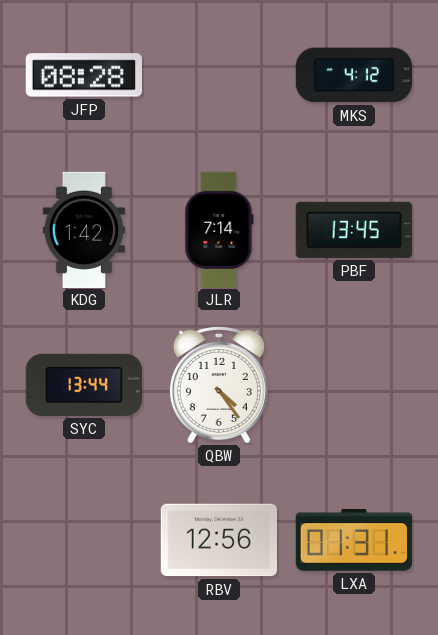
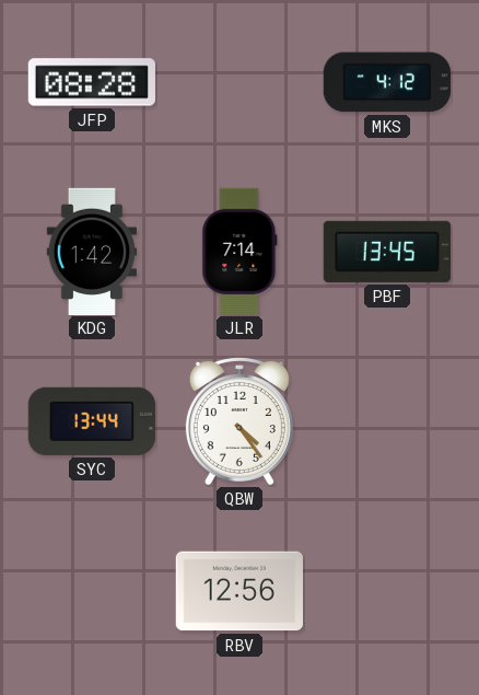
LXA: 01:31 -> none (354, 541)
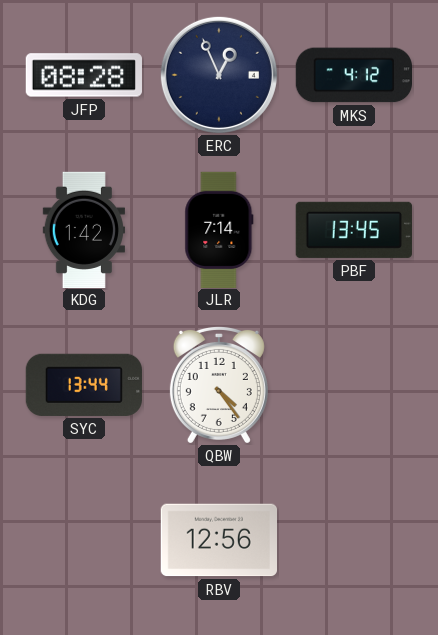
ERC: none -> 12:56 (219, 75)
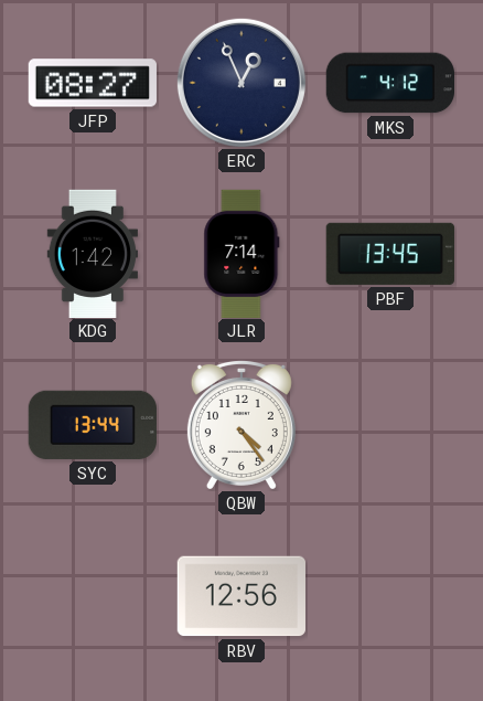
JFP: 08:28 -> 08:27 (92, 83)
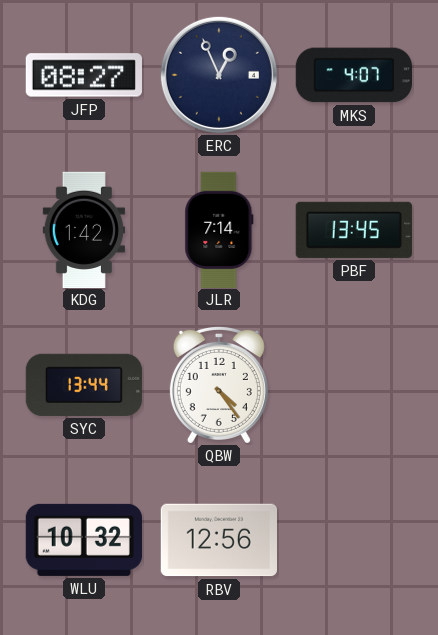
MKS: 4:12 -> 4:07 (353, 75)
WLU: none -> 10:32 (84, 540)
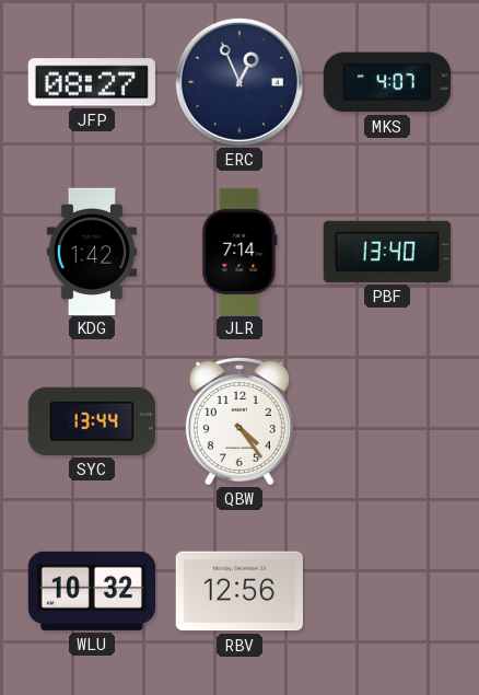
PBF: 13:45 -> 13:40 (387, 252)
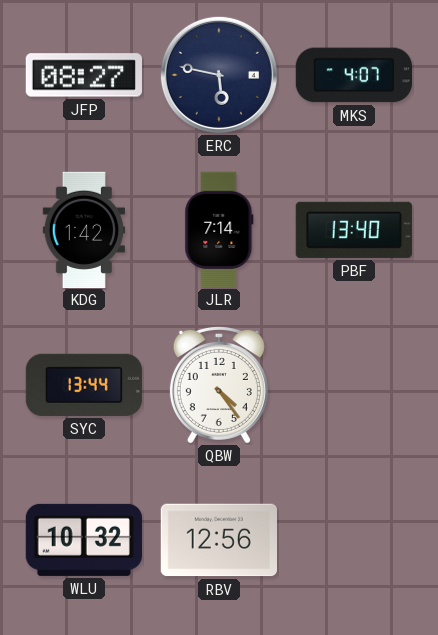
ERC: 12:56 -> 5:47 (219, 75)
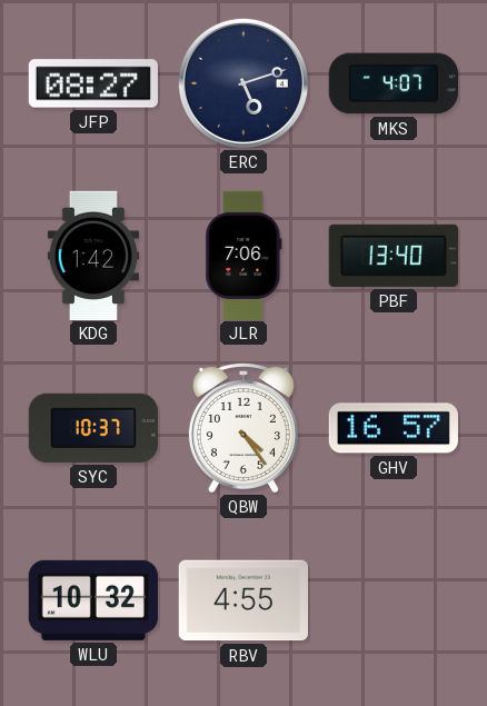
ERC: 5:47 -> 5:12 (244, 83)
JLR: 7:14 -> 7:06 (244, 255)
SYC: 13:44 -> 10:37 (93, 428)
GHV: none -> 16:57 (394, 428)
RBV: 12:56 -> 4:55 (242, 600)
